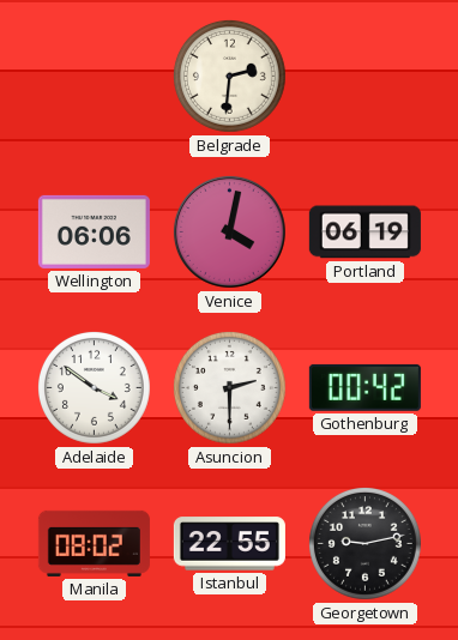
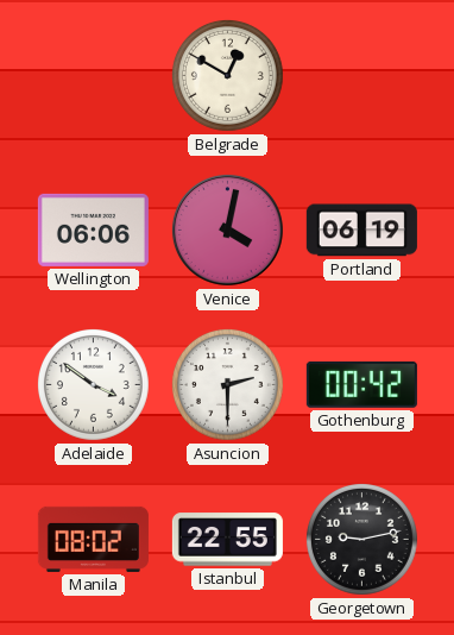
Belgrade: 2:31 -> 12:50 (227, 75)
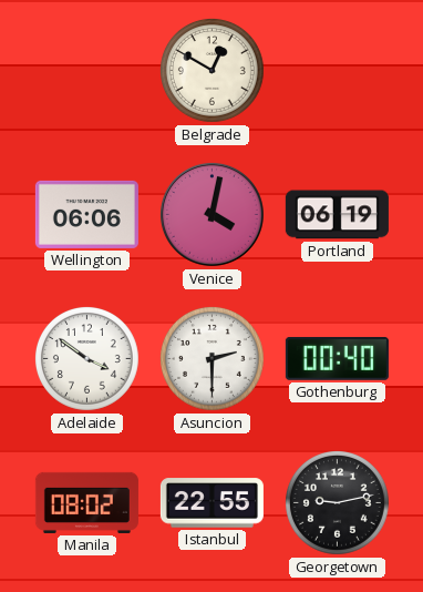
Gothenburg: 00:42 -> 00:40 (337, 358)
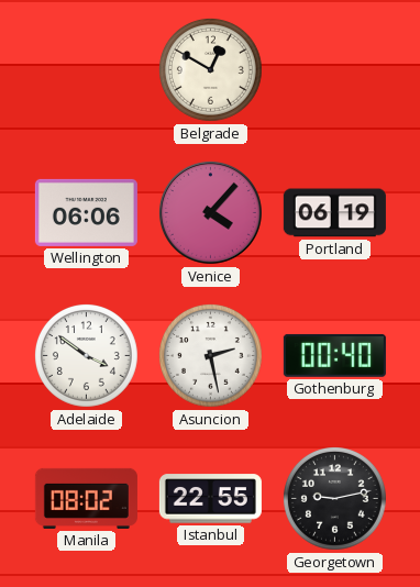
Venice: 4:02 -> 4:07 (210, 212)
Asuncion: 2:30 -> 2:28 (210, 355)
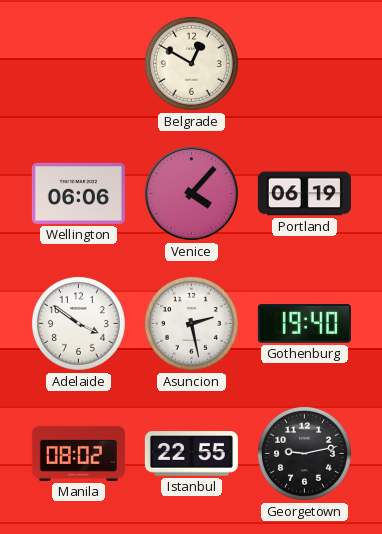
Gothenburg: 00:40 -> 19:40 (304, 323)
